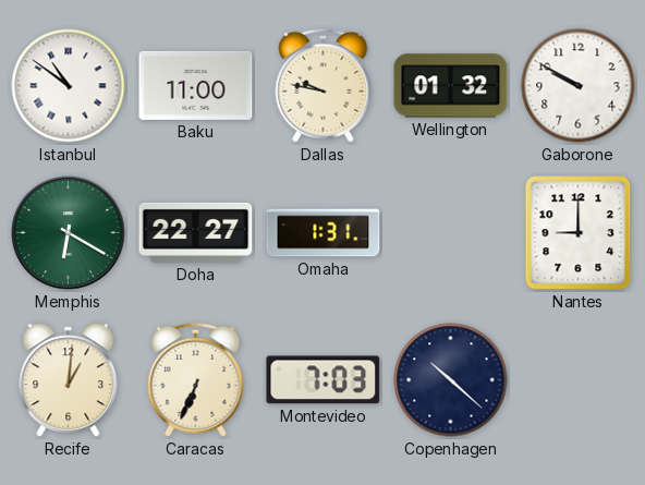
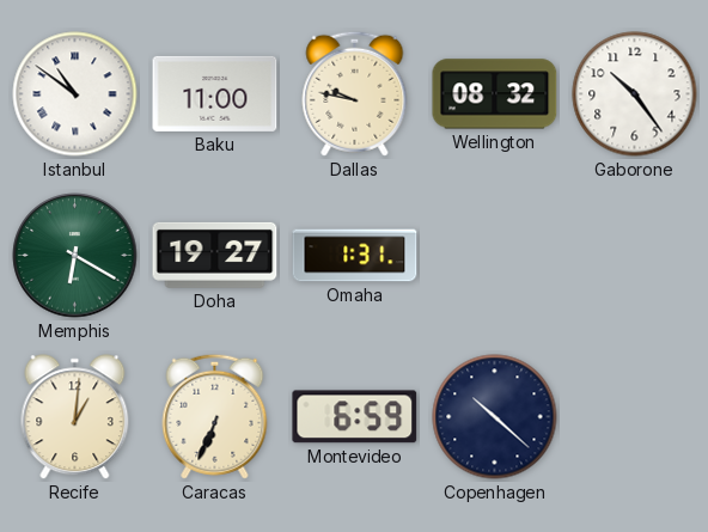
Wellington: 01:32 -> 08:32 (495, 94)
Gaborone: 9:50 -> 10:24 (635, 94)
Doha: 22:27 -> 19:27 (215, 255)
Nantes: 9:00 -> none (579, 233)
Montevideo: 7:03 -> 6:59 (355, 417)
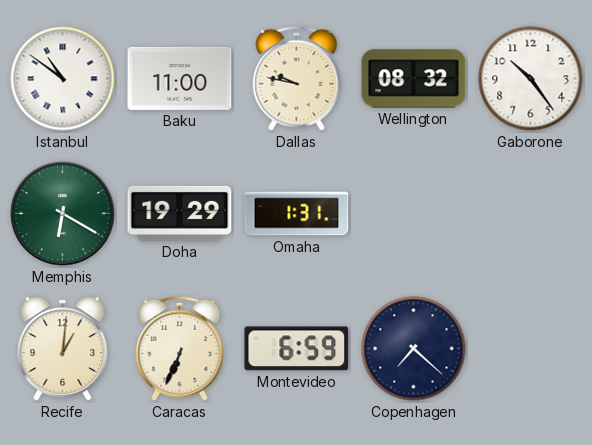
Doha: 19:27 -> 19:29 (180, 213)
Copenhagen: 10:22 -> 7:22 (414, 349)
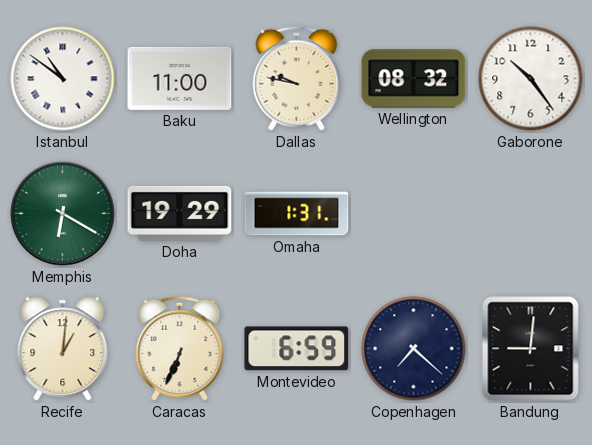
Bandung: none -> 9:01 (531, 349)
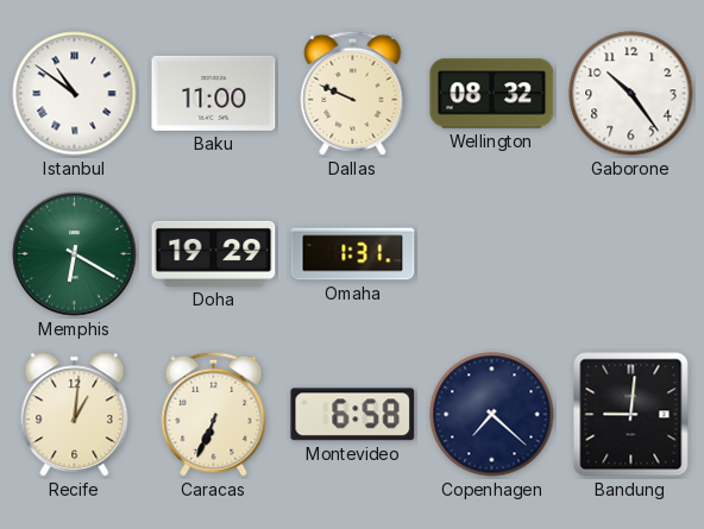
Dallas: 9:47 -> 9:49 (353, 93)
Montevideo: 6:59 -> 6:58 (353, 415)
